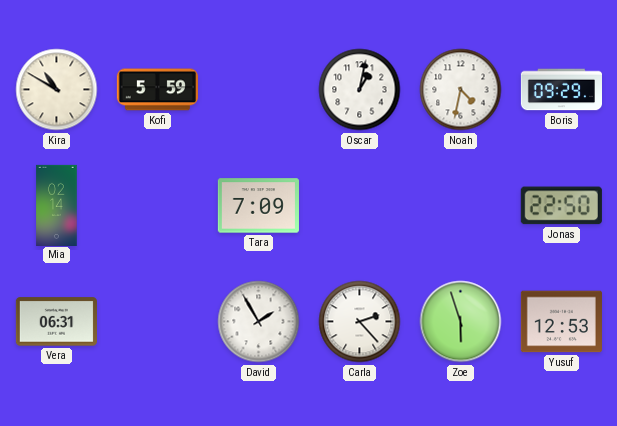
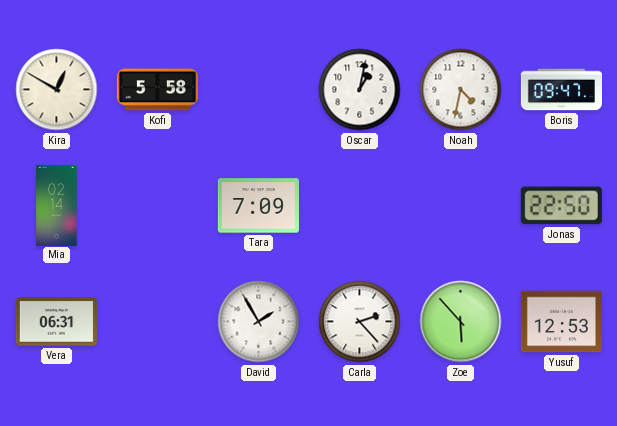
Kira: 10:50 -> 12:50 (57, 90)
Kofi: 5:59 -> 5:58 (157, 90)
Boris: 09:29 -> 09:47 (561, 90)
Zoe: 5:57 -> 5:53 (461, 322)
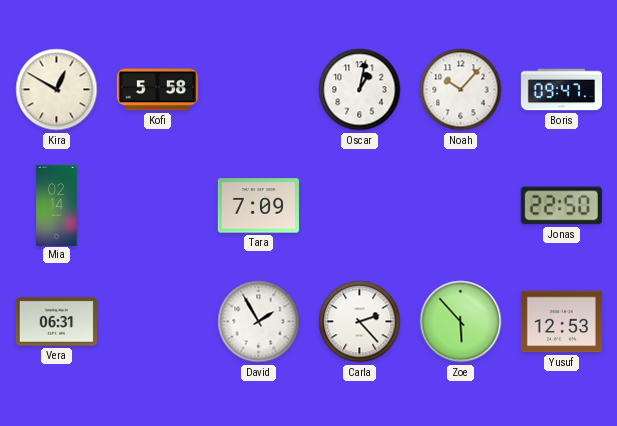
Noah: 4:32 -> 10:07 (461, 90)
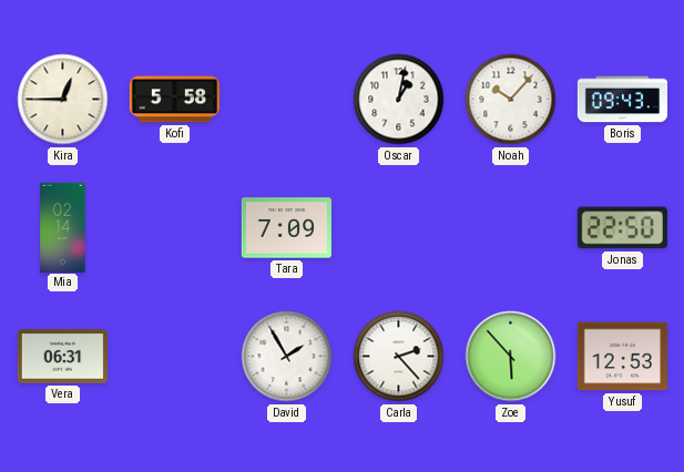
Kira: 12:50 -> 12:45 (63, 100)
Boris: 09:47 -> 09:43 (622, 100)
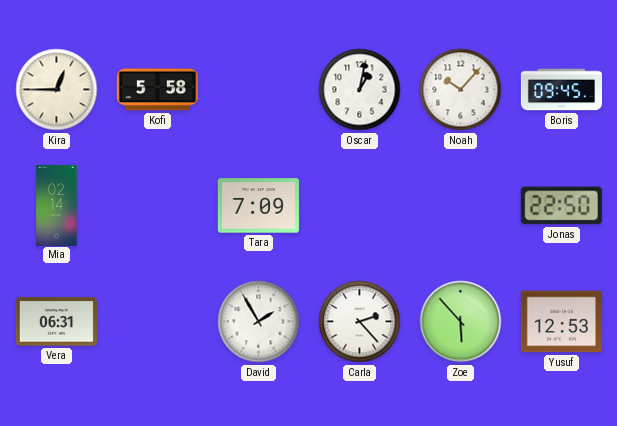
Boris: 09:43 -> 09:45 (561, 90)
